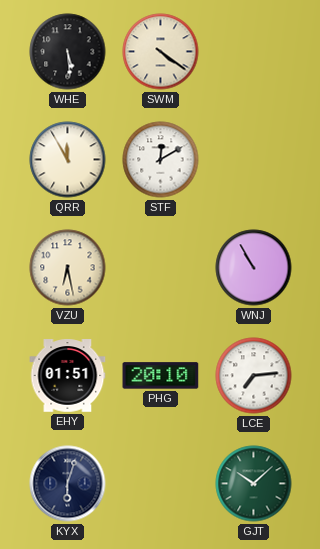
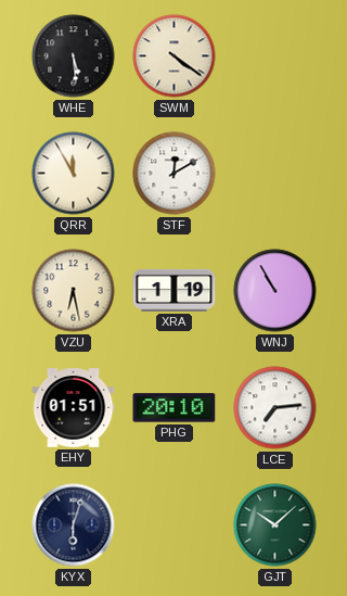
XRA: none -> 1:19 (175, 290)
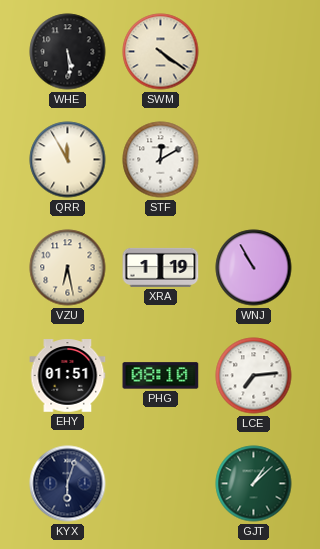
PHG: 20:10 -> 08:10 (161, 376)
GJT: 10:08 -> 1:08 (254, 484)
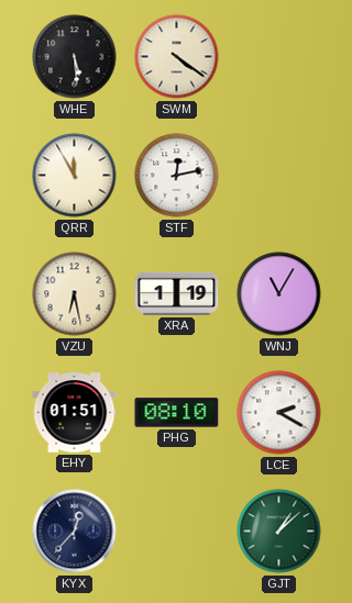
STF: 12:10 -> 12:13 (177, 176)
WNJ: 10:55 -> 11:05 (279, 294)
LCE: 7:14 -> 2:20 (279, 413)
KYX: 6:03 -> 12:37 (75, 532)
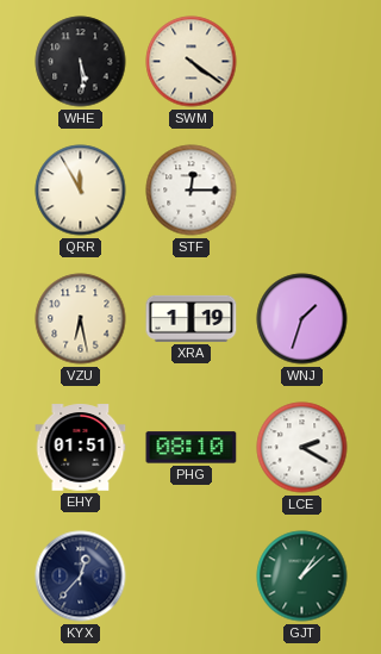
STF: 12:13 -> 12:15 (192, 191)
WNJ: 11:05 -> 1:33 (302, 319)
